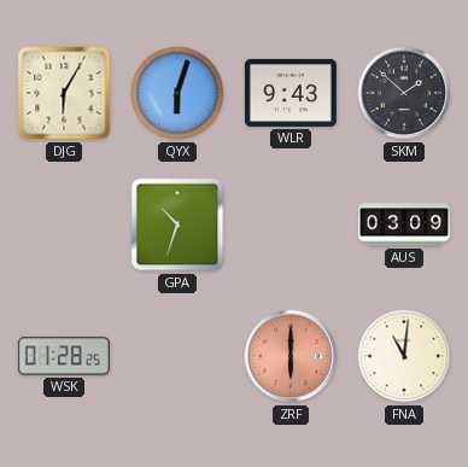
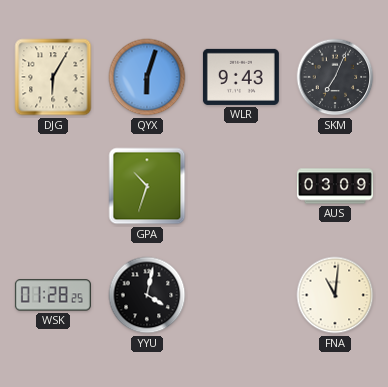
SKM: 1:52 -> 7:04 (335, 77)
YYU: none -> 4:02 (147, 295)
ZRF: 6:00 -> none (291, 356)
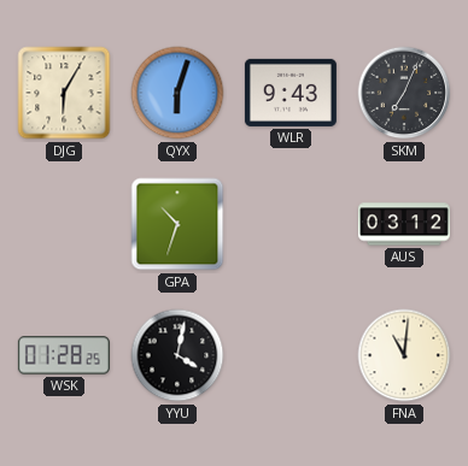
AUS: 03:09 -> 03:12 (404, 224)
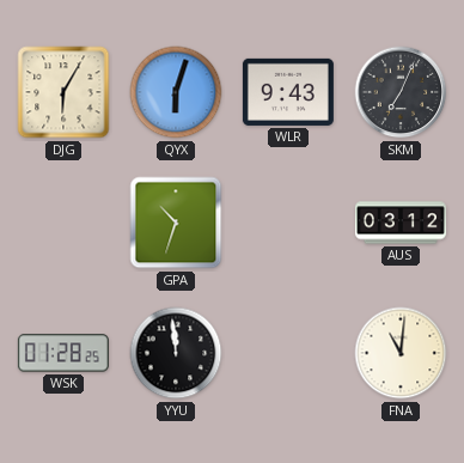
YYU: 4:02 -> 11:59 (176, 353)
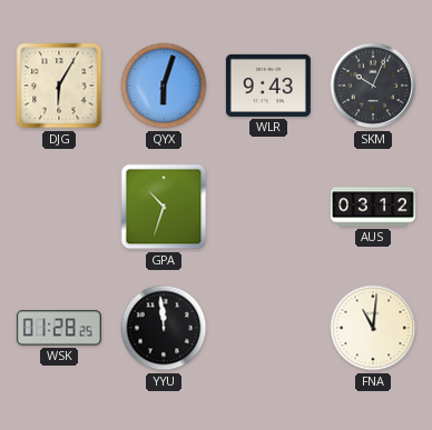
SKM: 7:04 -> 10:04 (373, 86)
